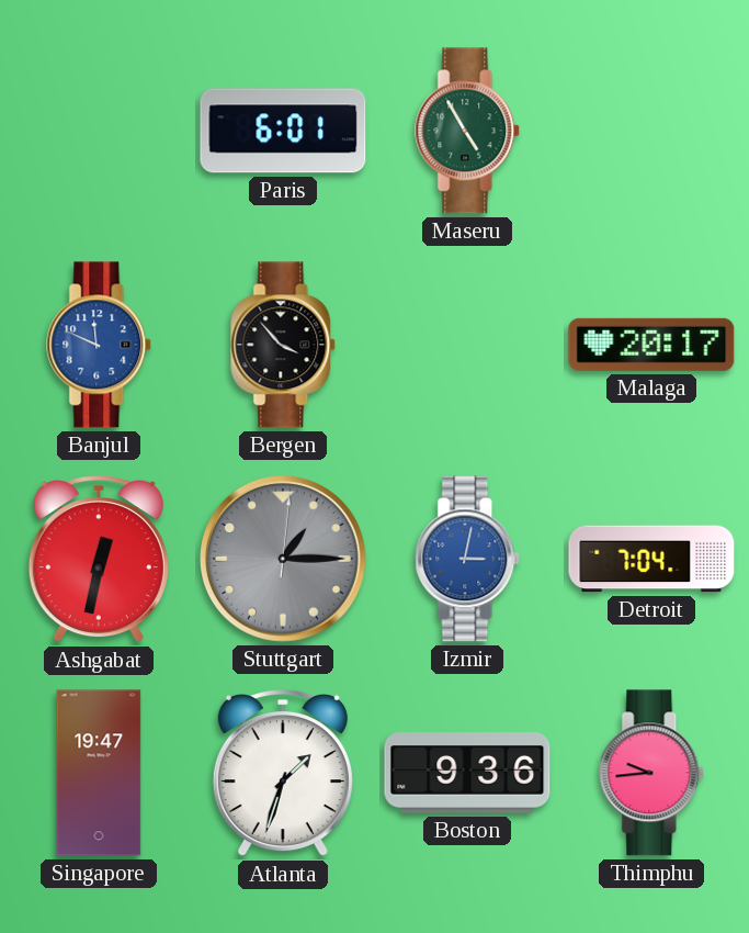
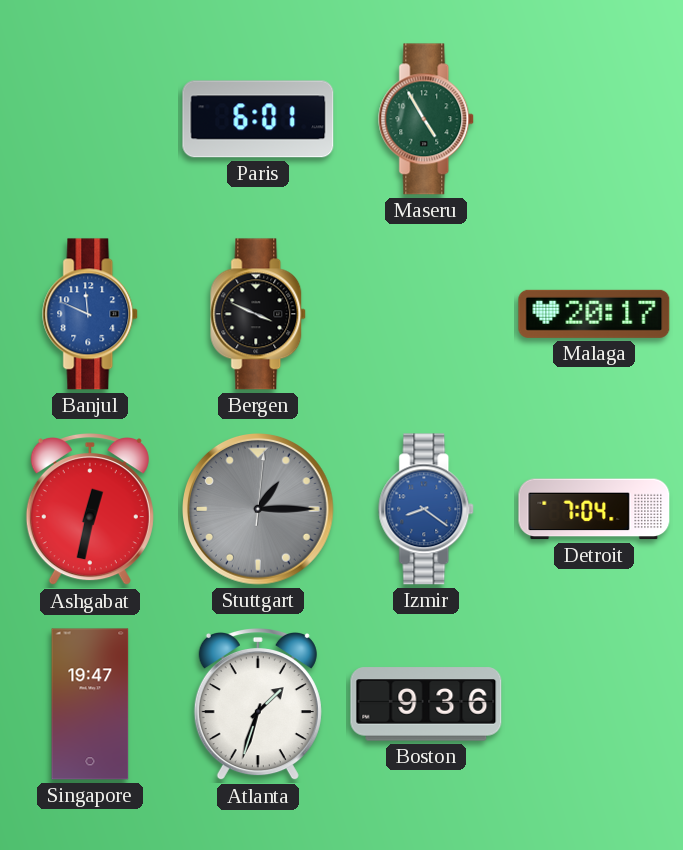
Bergen: 3:53 -> 3:49 (259, 314)
Izmir: 3:02 -> 8:21 (427, 509)
Thimphu: 9:44 -> none (652, 773)
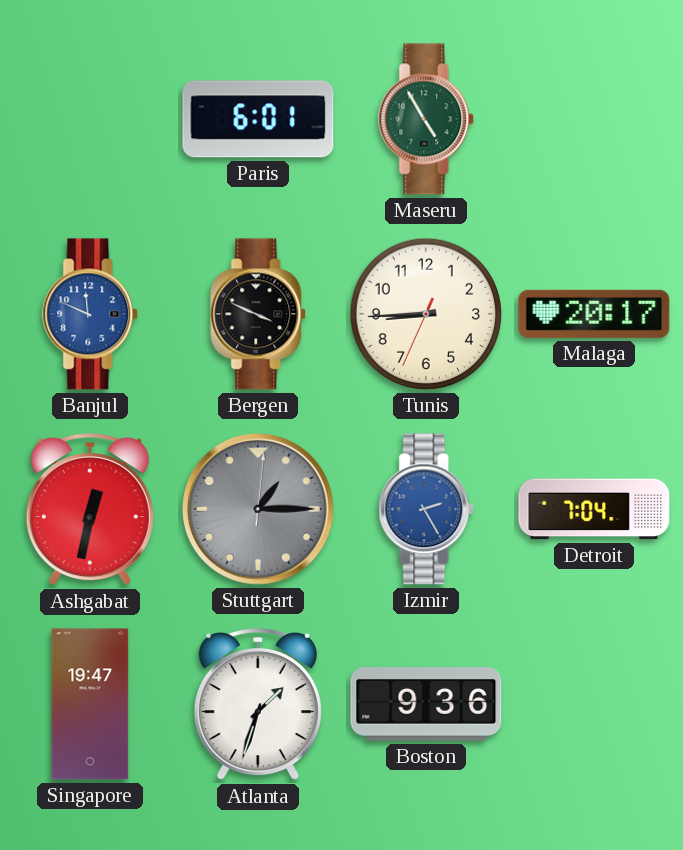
Tunis: none -> 8:44 (426, 314)
Izmir: 8:21 -> 2:25 (427, 509)
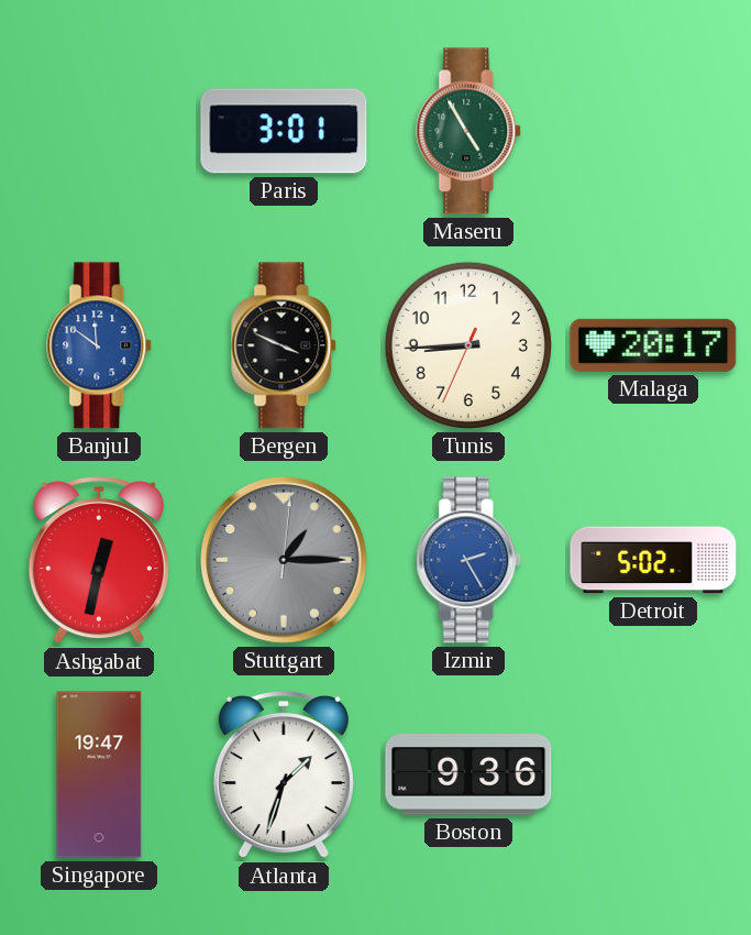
Paris: 6:01 -> 3:01 (284, 131)
Banjul: 11:49 -> 11:51 (100, 345)
Detroit: 7:04 -> 5:02 (653, 560)
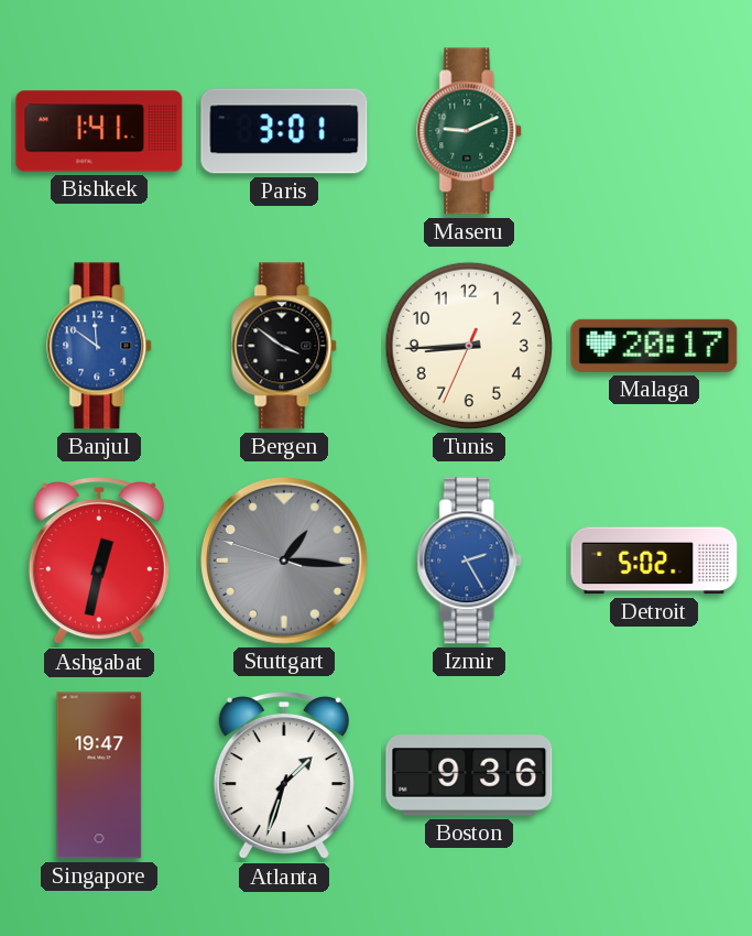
Bishkek: none -> 1:41 (99, 131)
Maseru: 4:55 -> 9:11 (470, 131)
Bergen: 3:49 -> 3:51 (285, 346)
Stuttgart: 1:15:01 -> 1:15:48 (285, 562)
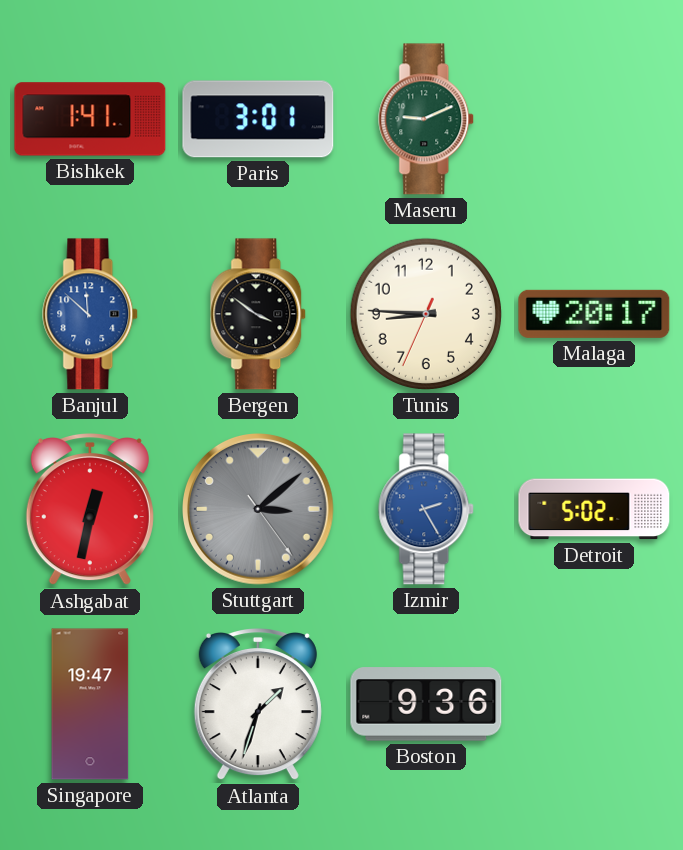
Banjul: 11:51 -> 11:52 (91, 314)
Tunis: 8:44 -> 8:45 (426, 314)
Stuttgart: 1:15 -> 3:08 (259, 510)
